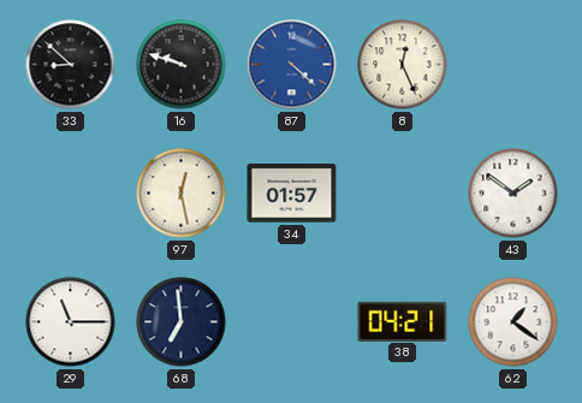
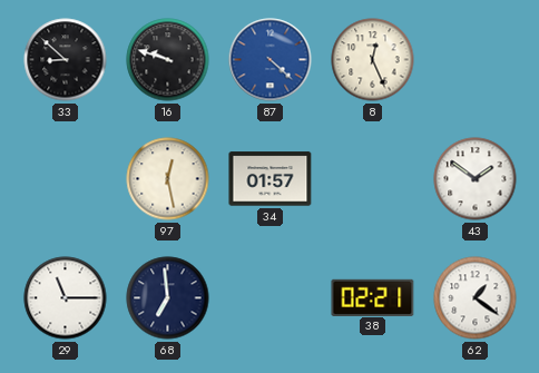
38: 04:21 -> 02:21 (373, 297)
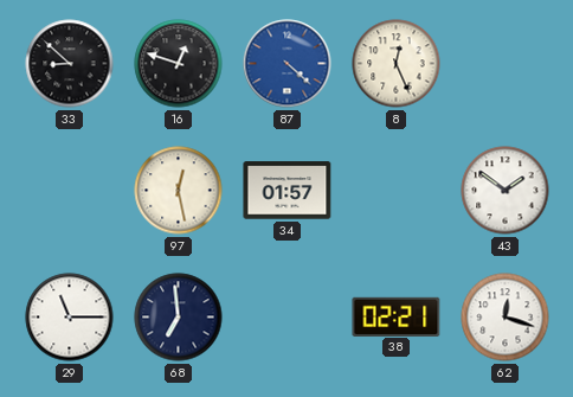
16: 9:48 -> 12:48 (179, 64)
62: 1:21 -> 12:18 (506, 318)
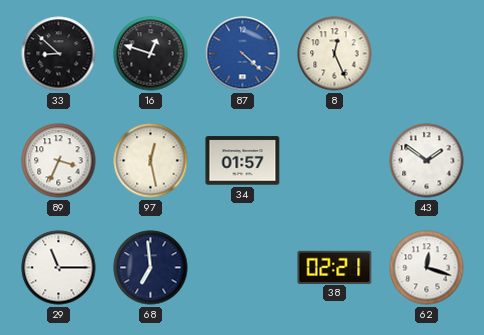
89: none -> 3:34 (59, 161)
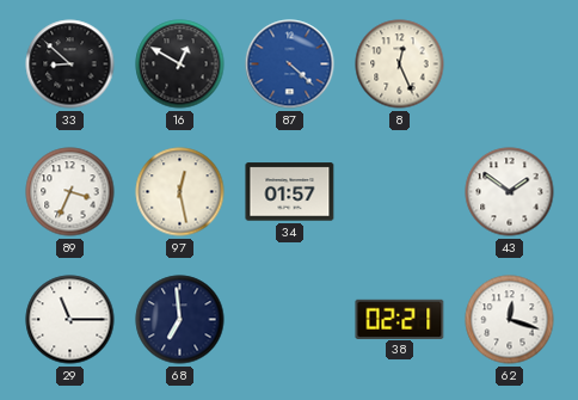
16: 12:48 -> 12:50 (180, 64)
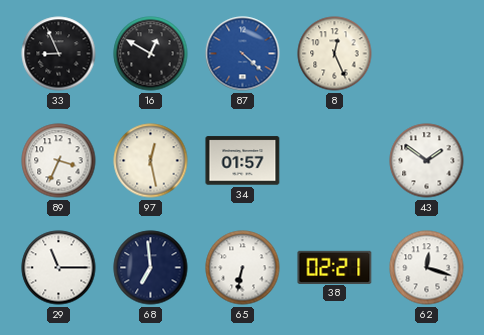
33: 8:52 -> 8:56 (59, 54)
65: none -> 6:32 (243, 268)
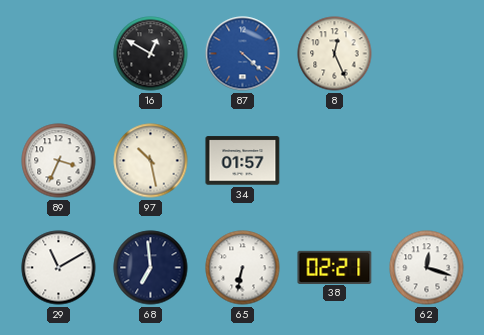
33: 8:56 -> none (59, 54)
97: 12:28 -> 10:28 (151, 161)
43: 1:51 -> none (427, 161)
29: 11:15 -> 11:10 (59, 268)
